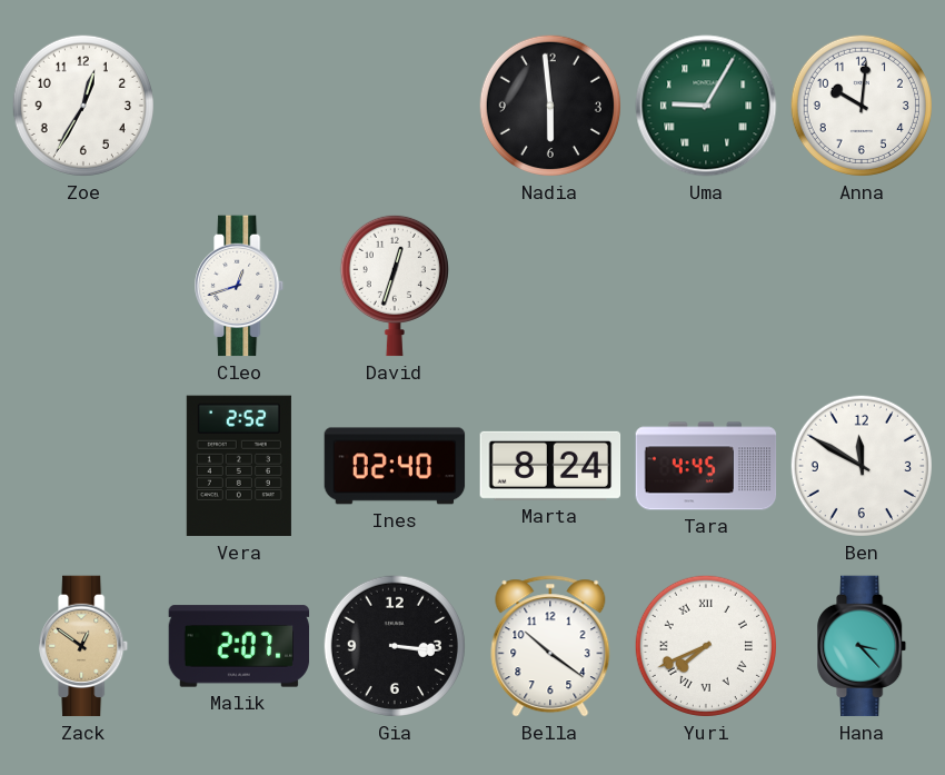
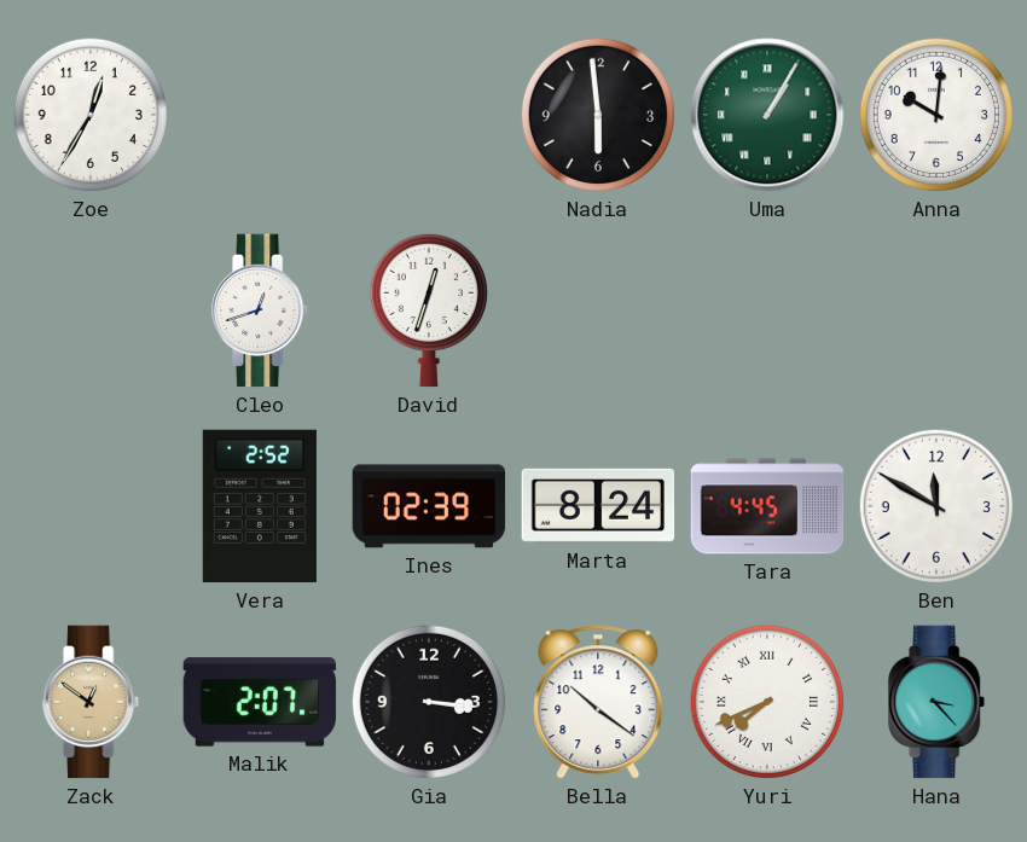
Uma: 9:05 -> 1:05 (767, 115)
Ines: 02:40 -> 02:39 (429, 506)
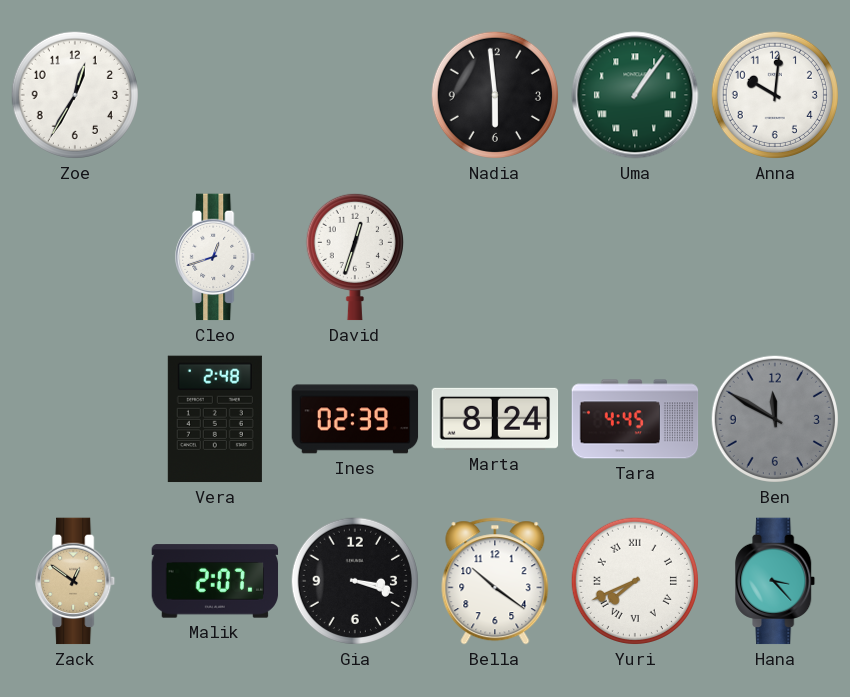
Uma: 1:05 -> 1:06 (635, 95)
Vera: 2:52 -> 2:48 (215, 419)
Ben dial: white -> grey (775, 419)
Gia: 3:16 -> 3:18 (355, 581)
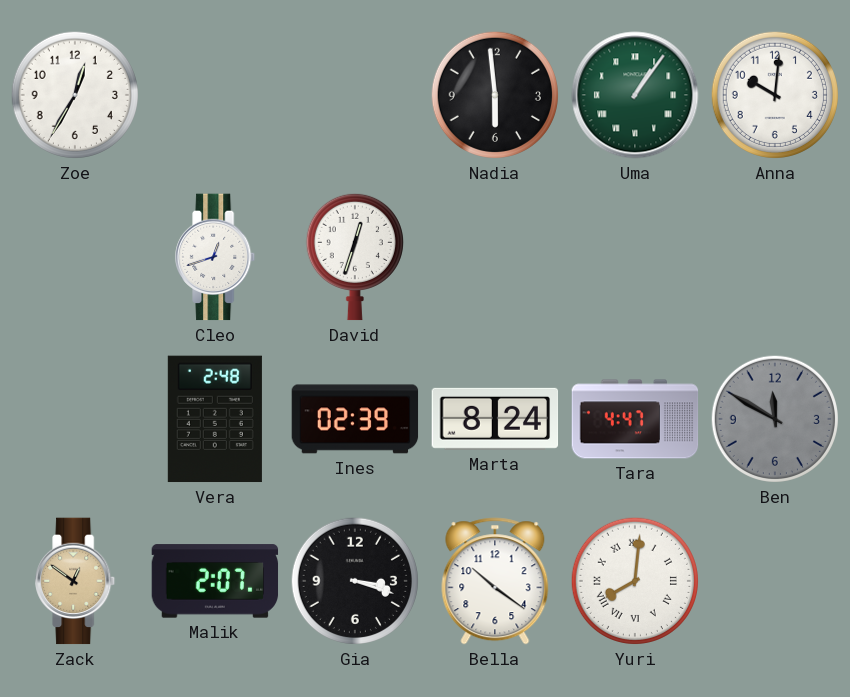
Tara: 4:45 -> 4:47 (635, 419)
Yuri: 7:41 -> 8:01 (635, 581)
Hana: 3:23 -> none (776, 581)
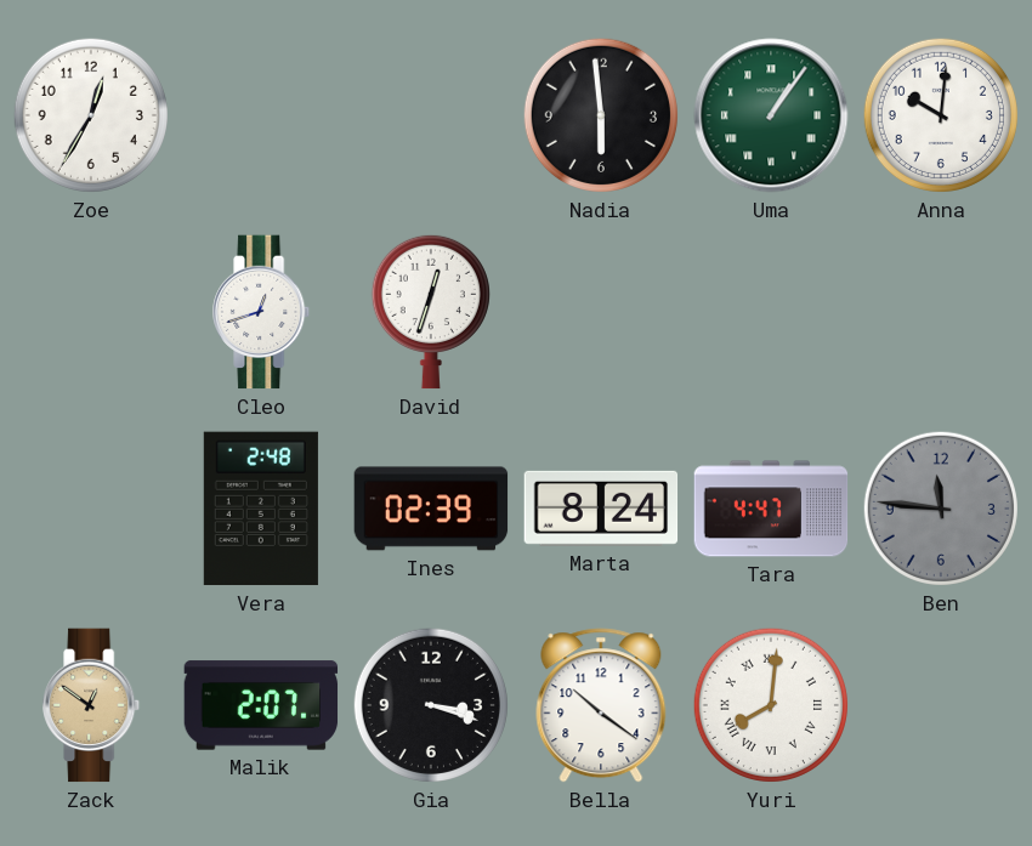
Ben: 11:50 -> 11:46 (941, 509)
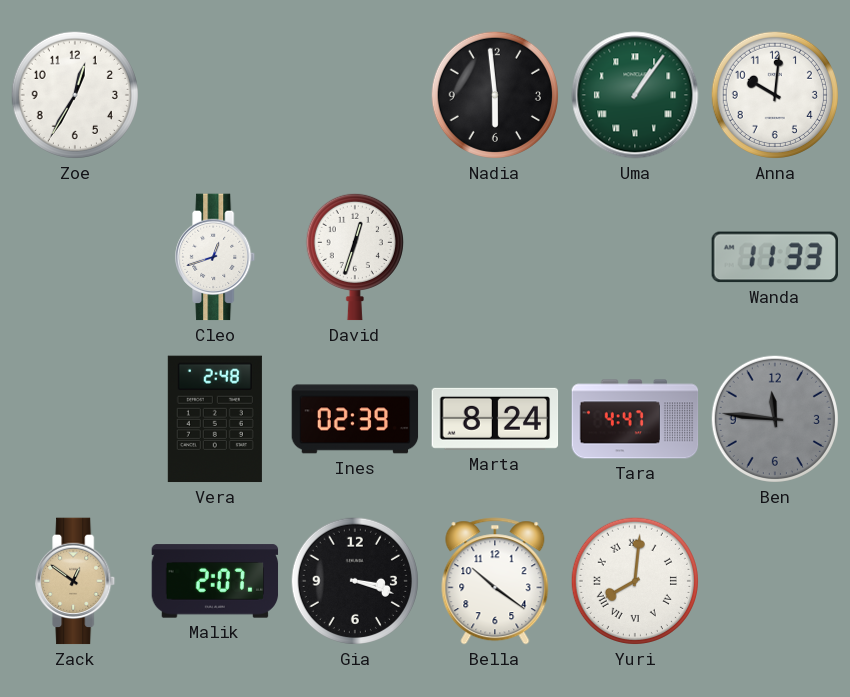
Wanda: none -> 11:33 (774, 257)
